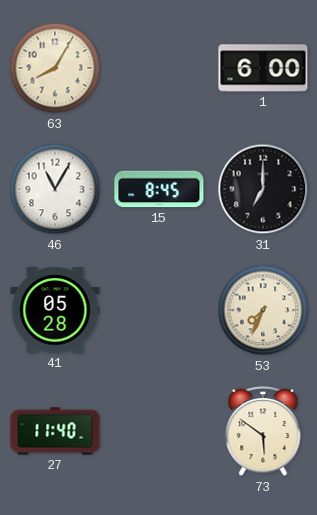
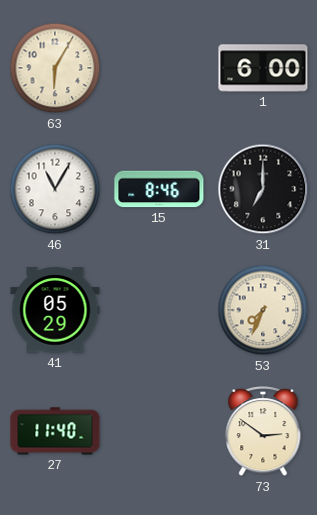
63: 8:05 -> 6:05 (55, 68)
15: 8:45 -> 8:46 (159, 189)
41: 05:28 -> 05:29 (55, 310)
73: 5:51 -> 2:51 (263, 432)
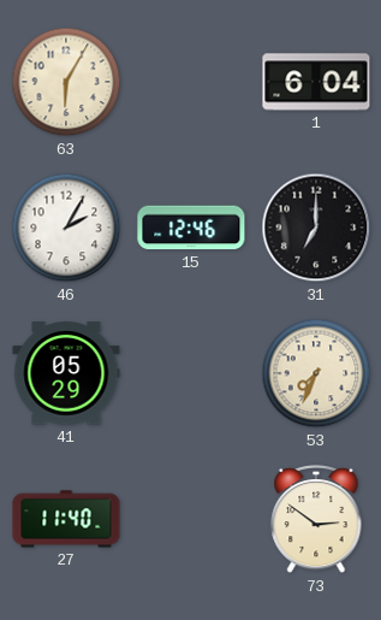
1: 6:00 -> 6:04 (316, 82)
46: 11:05 -> 2:05 (66, 228)
15: 8:46 -> 12:46 (191, 228)
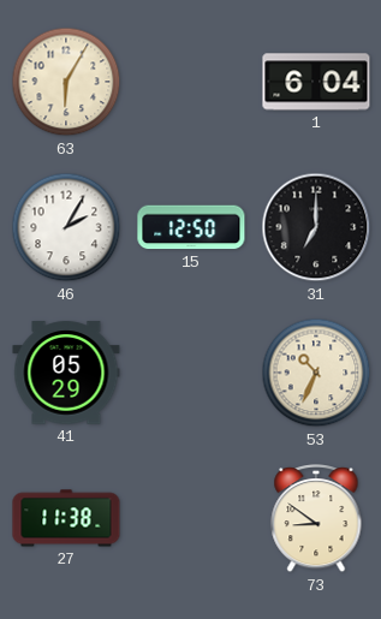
15: 12:46 -> 12:50 (191, 227)
53: 7:34 -> 10:34 (316, 373)
27: 11:40 -> 11:38 (66, 518)
73: 2:51 -> 8:51 (316, 519)
